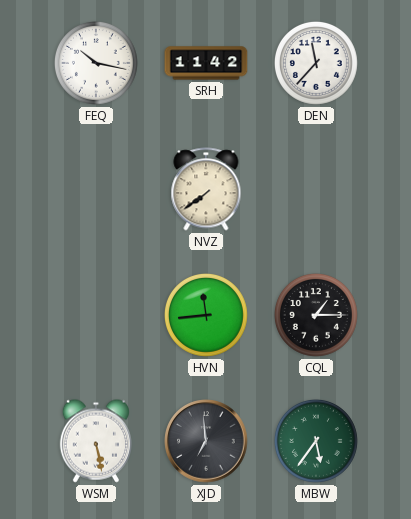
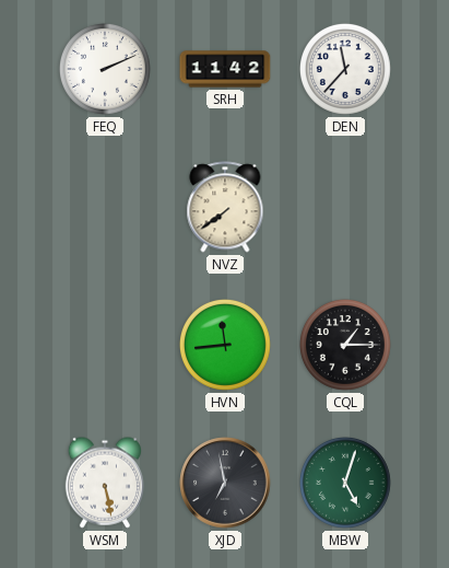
FEQ: 10:17 -> 2:11 (105, 70)
XJD: 6:59 -> 6:58 (225, 483)
MBW: 5:36 -> 5:03 (345, 484)
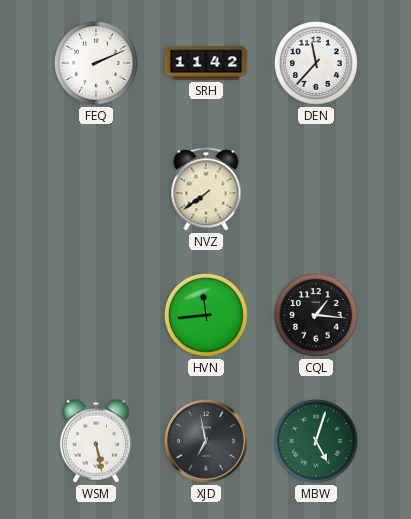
CQL: 1:15 -> 1:16 (316, 316)
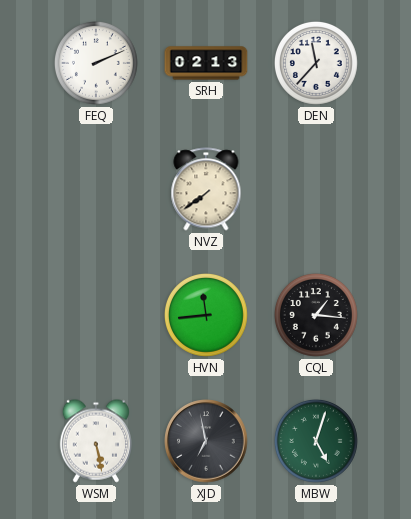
SRH: 11:42 -> 02:13 (206, 63)
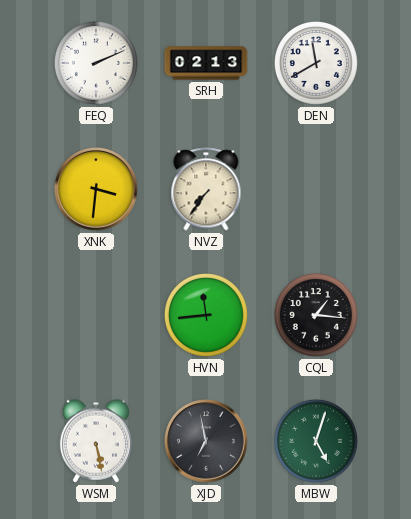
DEN: 11:37 -> 11:40 (316, 64)
XNK: none -> 3:31 (96, 189)
NVZ: 7:39 -> 7:36 (206, 189)
